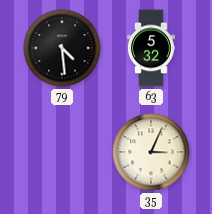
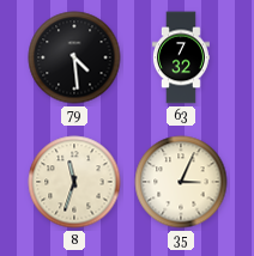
63: 5:32 -> 7:32 (181, 57)
8: none -> 11:33 (74, 182)
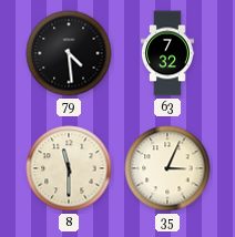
8: 11:33 -> 11:30 (69, 168)
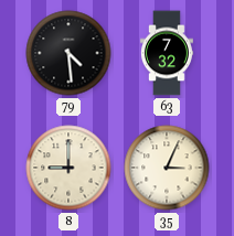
8: 11:30 -> 9:00 (68, 168)
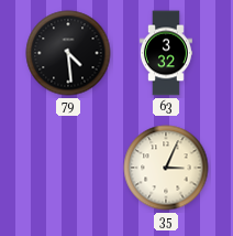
63: 7:32 -> 3:32 (166, 53)
8: 9:00 -> none (68, 168)
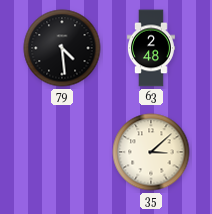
63: 3:32 -> 2:48 (151, 48)
35: 3:04 -> 3:08 (151, 152)
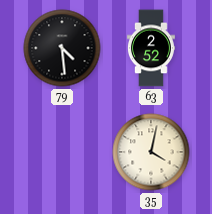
63: 2:48 -> 2:52 (151, 48)
35: 3:08 -> 4:02 (151, 152)
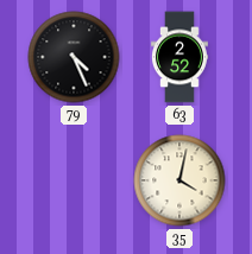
79: 4:29 -> 4:26 (74, 57)
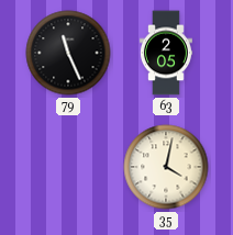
79: 4:26 -> 11:26 (68, 53)
63: 2:52 -> 2:05 (166, 53)
